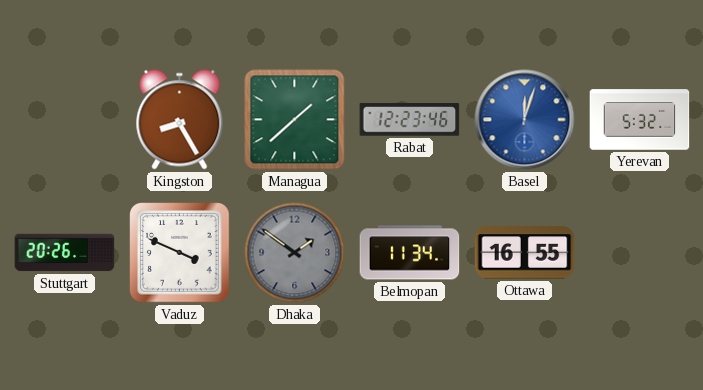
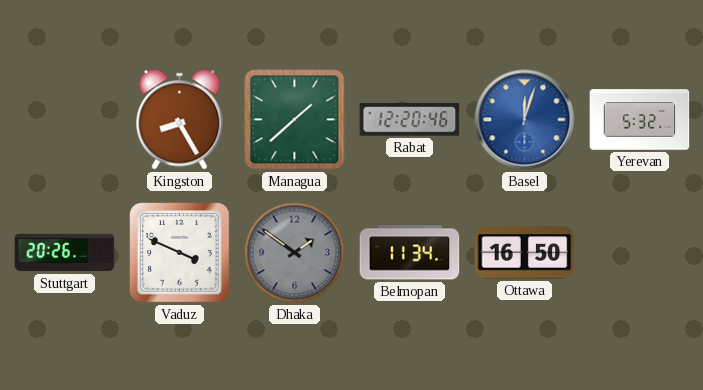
Rabat: 12:23 -> 12:20 (410, 120)
Ottawa: 16:55 -> 16:50 (525, 253)
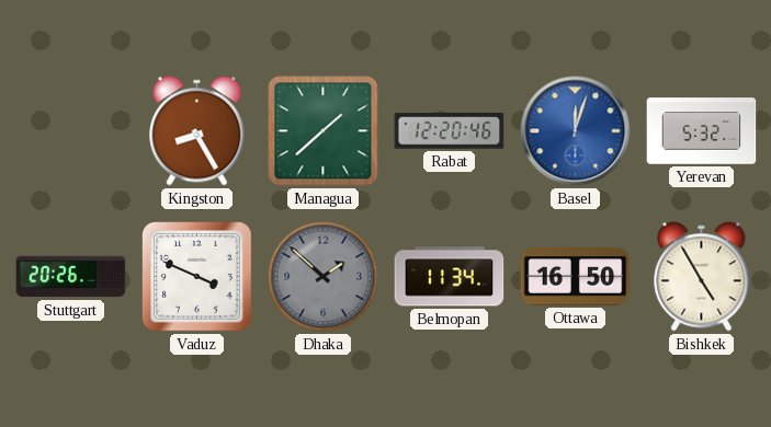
Dhaka: 1:51 -> 1:52 (324, 277)
Bishkek: none -> 4:55 (702, 277)
